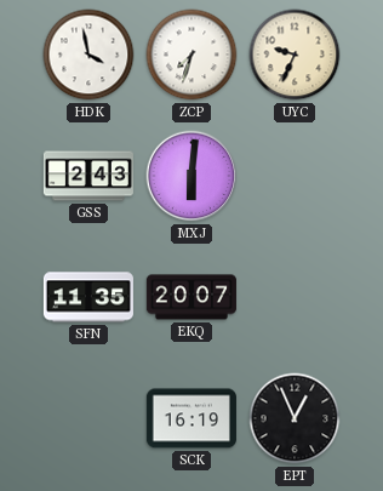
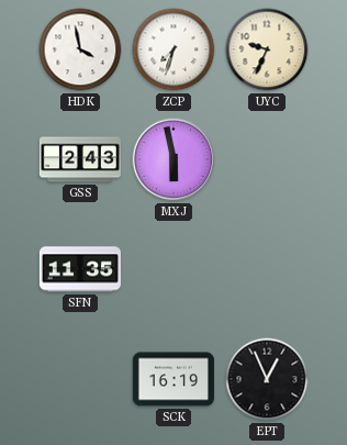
MXJ: 6:01 -> 5:58 (173, 159)
EKQ: 20:07 -> none (191, 297)
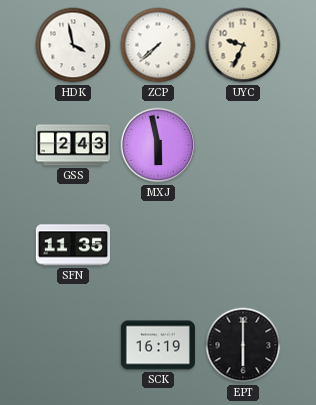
ZCP: 7:33 -> 7:38 (158, 45)
EPT: 12:56 -> 6:00 (243, 345)
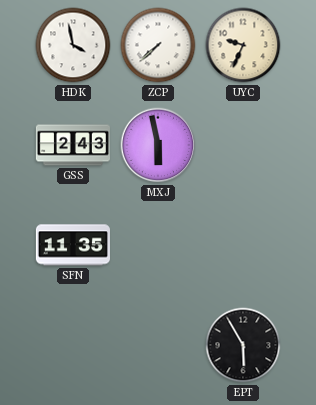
SCK: 16:19 -> none (158, 345)
EPT: 6:00 -> 5:55 (243, 345)
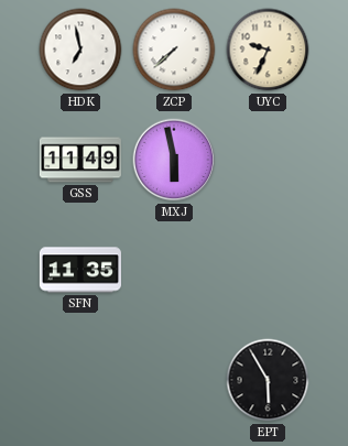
HDK: 3:58 -> 6:58 (80, 50)
GSS: 2:43 -> 11:49 (80, 160)
